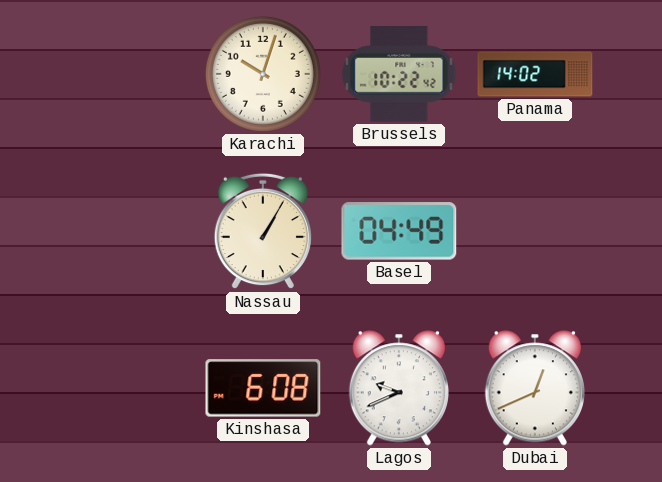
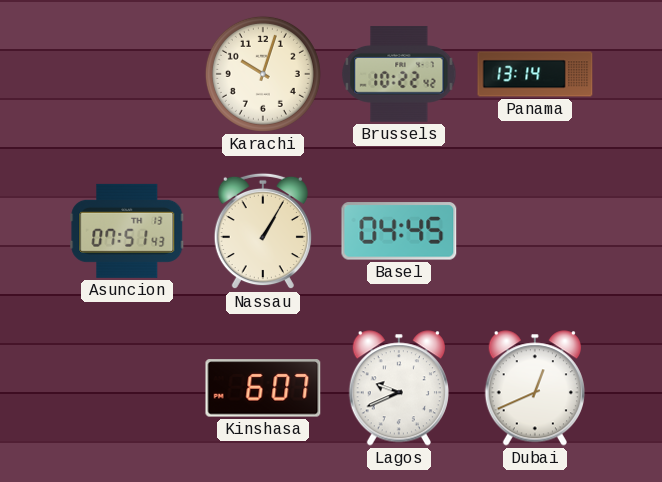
Panama: 14:02 -> 13:14 (535, 74)
Asuncion: none -> 07:51 (127, 231)
Basel: 04:49 -> 04:45 (399, 231)
Kinshasa: 6:08 -> 6:07 (263, 388)
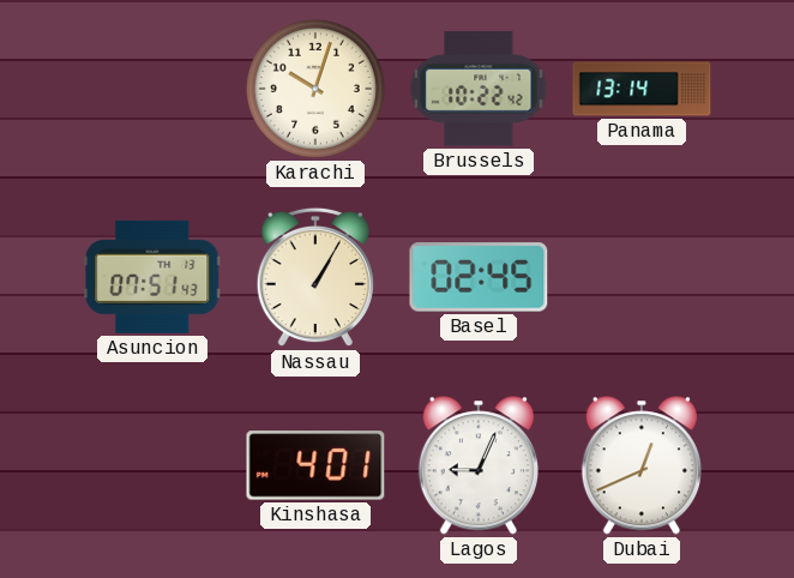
Basel: 04:45 -> 02:45 (479, 277)
Kinshasa: 6:07 -> 4:01 (315, 465)
Lagos: 9:41 -> 9:04 (479, 465)
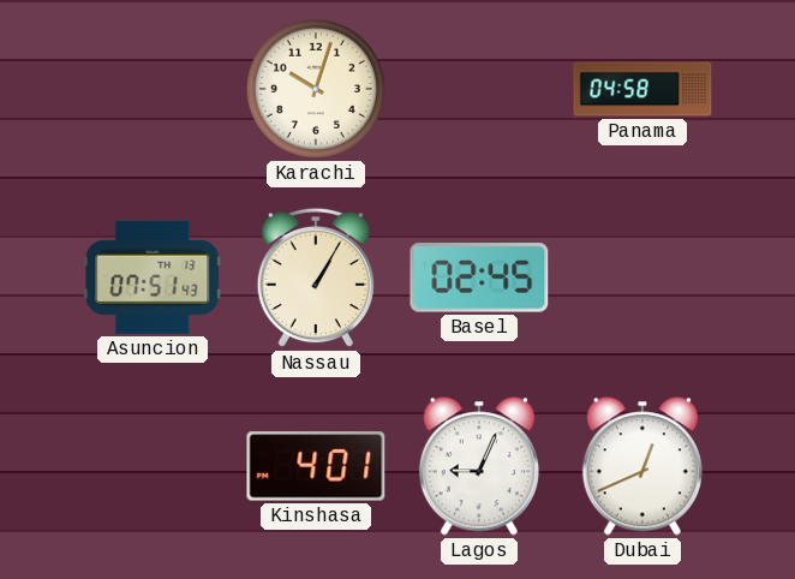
Brussels: 10:22 -> none (479, 89)
Panama: 13:14 -> 04:58 (642, 89)
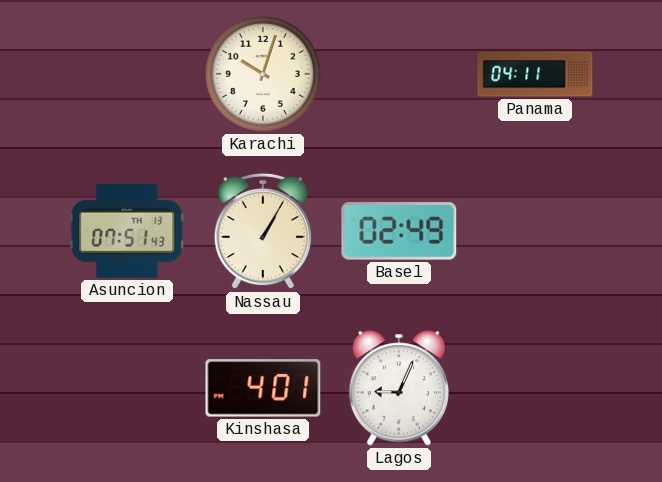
Panama: 04:58 -> 04:11 (535, 74)
Basel: 02:45 -> 02:49 (399, 231)
Dubai: 12:41 -> none (642, 466)
